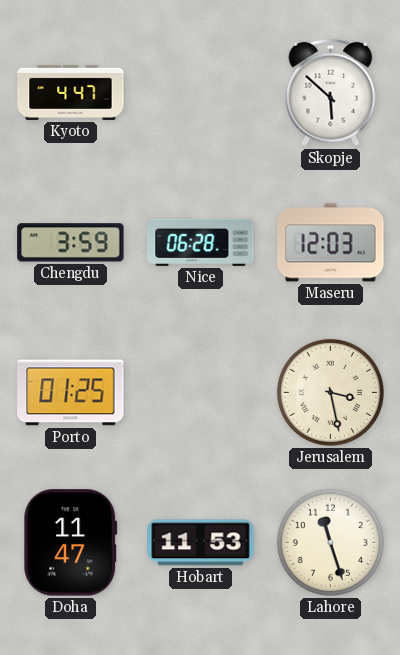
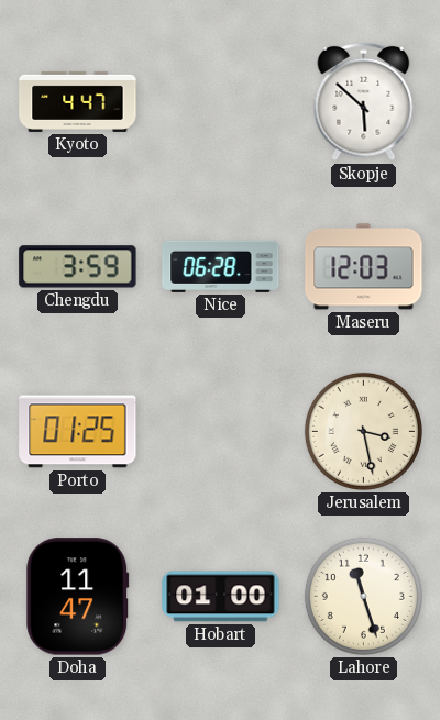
Hobart: 11:53 -> 01:00 (221, 597)
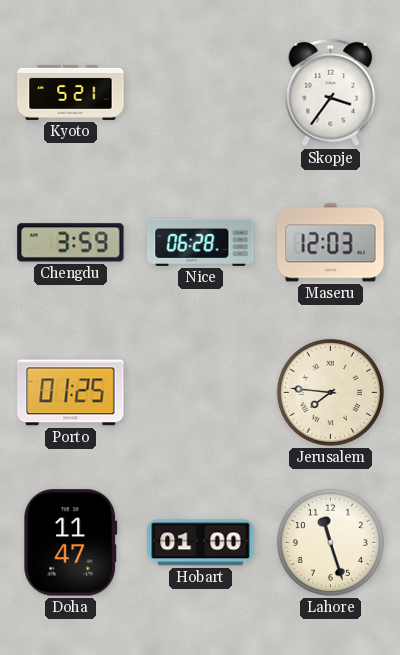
Kyoto: 4:47 -> 5:21 (71, 92)
Skopje: 5:52 -> 3:36 (331, 93)
Jerusalem: 3:28 -> 7:46 (330, 392)
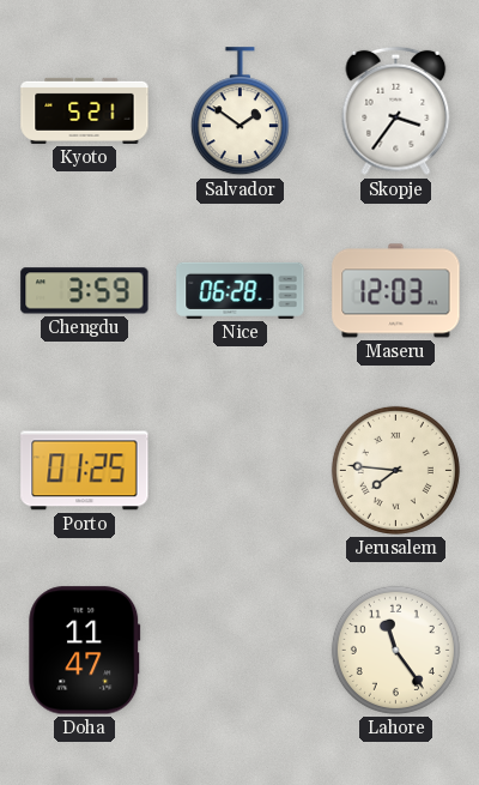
Salvador: none -> 1:51 (239, 111)
Hobart: 01:00 -> none (201, 543)
Lahore: 11:27 -> 11:24 (395, 650)
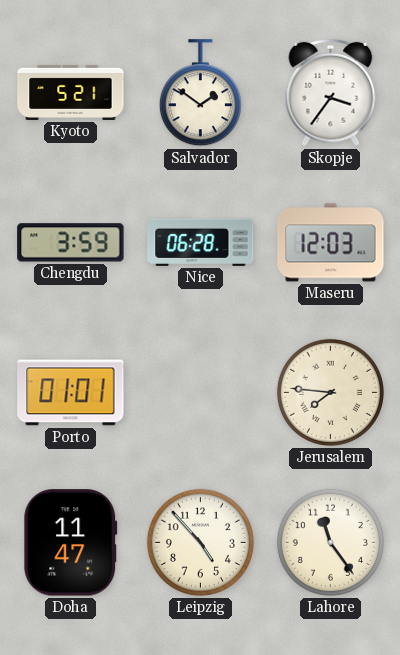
Porto: 01:25 -> 01:01 (71, 393)
Leipzig: none -> 4:53 (200, 542)
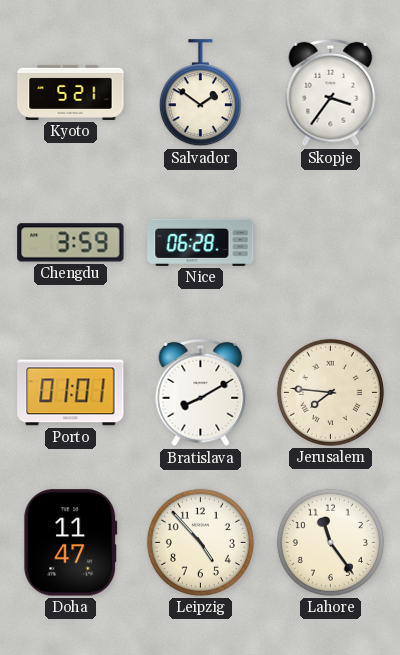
Maseru: 12:03 -> none (331, 243)
Bratislava: none -> 8:10 (201, 393)
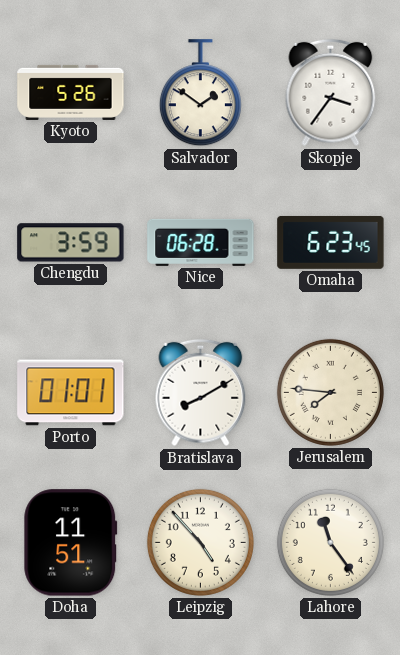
Kyoto: 5:21 -> 5:26 (71, 92)
Omaha: none -> 6:23 (331, 242)
Doha: 11:47 -> 11:51 (71, 543)
